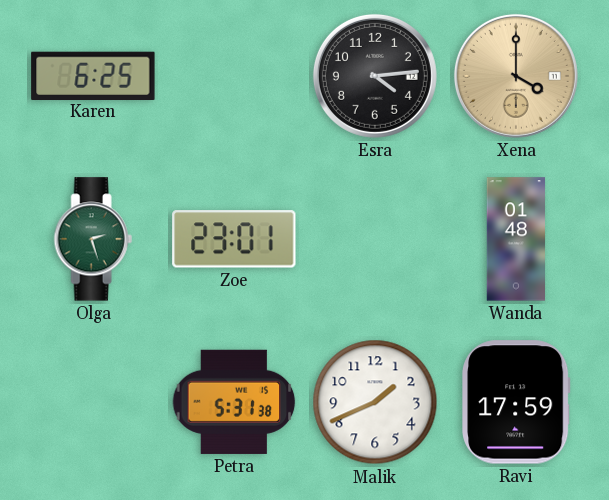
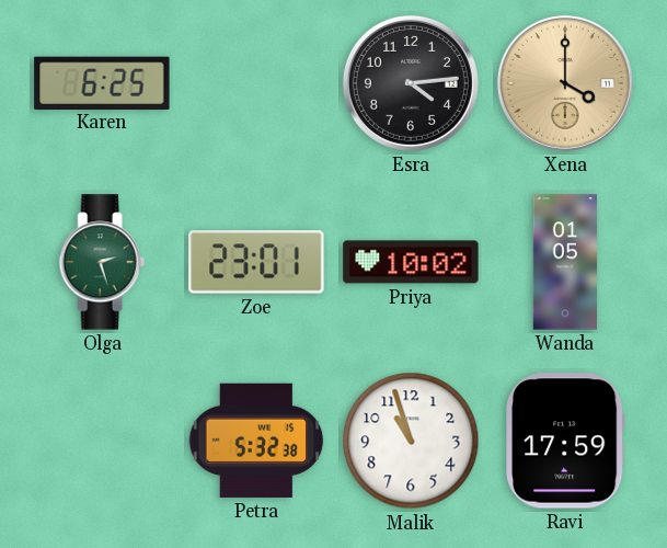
Priya: none -> 10:02 (411, 262)
Wanda: 01:48 -> 01:05 (565, 262)
Petra: 5:31 -> 5:32 (256, 441)
Malik: 1:41 -> 10:57 (411, 441)
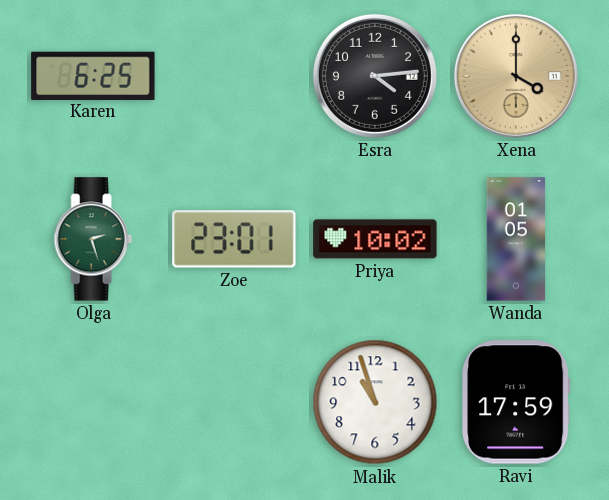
Petra: 5:32 -> none (256, 441)
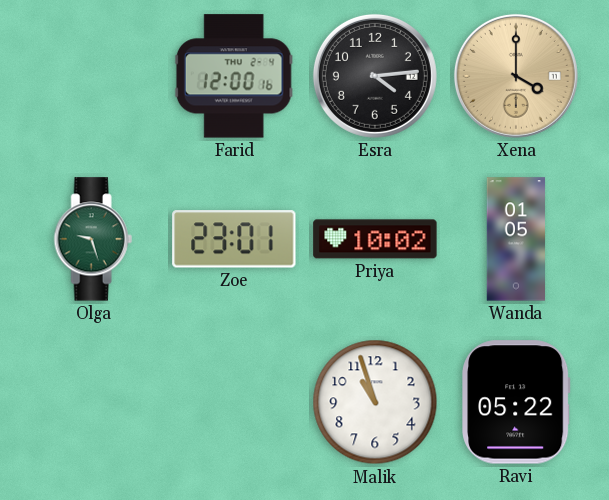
Karen: 6:25 -> none (93, 75)
Farid: none -> 12:00 (234, 76)
Olga: 2:27 -> 9:27 (93, 239)
Ravi: 17:59 -> 05:22 (516, 402)
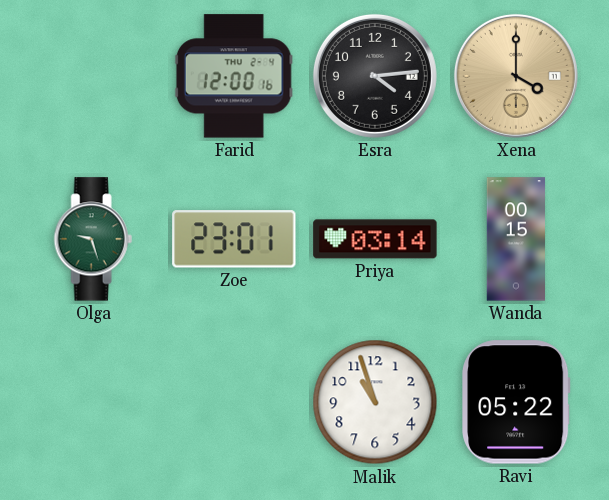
Priya: 10:02 -> 03:14 (375, 239)
Wanda: 01:05 -> 00:15 (516, 239)
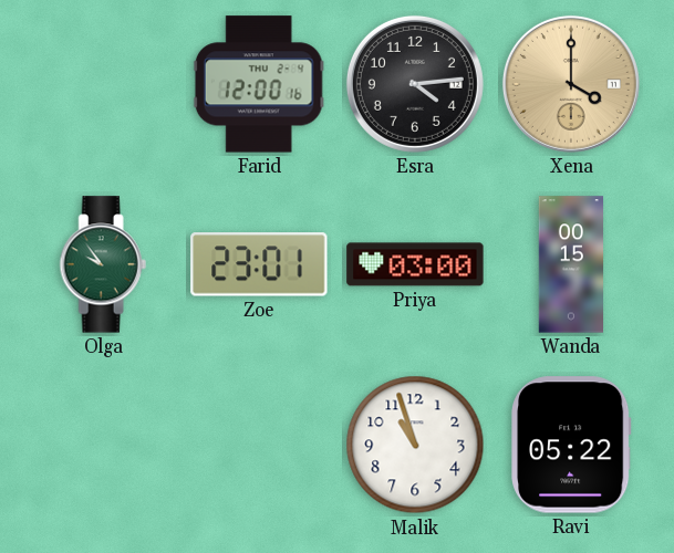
Olga: 9:27 -> 9:54 (103, 264)
Priya: 03:14 -> 03:00 (415, 264)
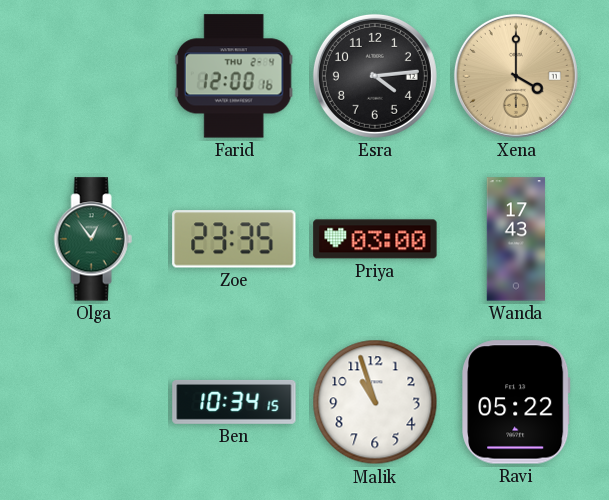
Olga: 9:54 -> 12:54 (93, 239)
Zoe: 23:01 -> 23:35 (234, 239)
Wanda: 00:15 -> 17:43 (516, 239)
Ben: none -> 10:34 (234, 402)
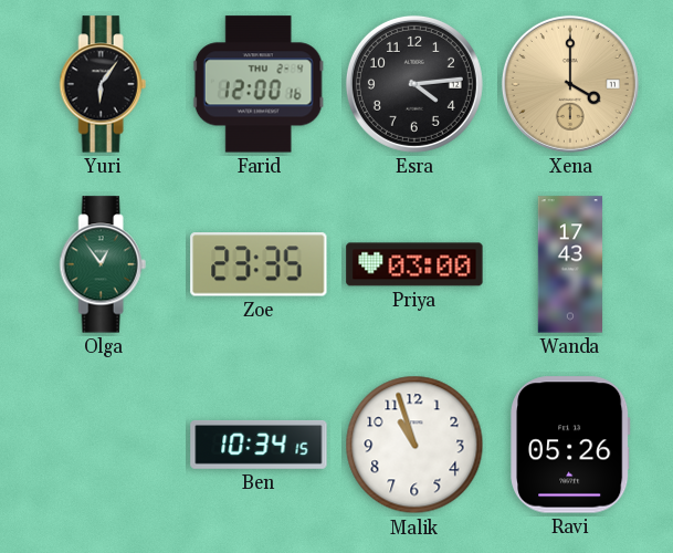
Yuri: none -> 6:06 (103, 84)
Ravi: 05:22 -> 05:26 (570, 445)
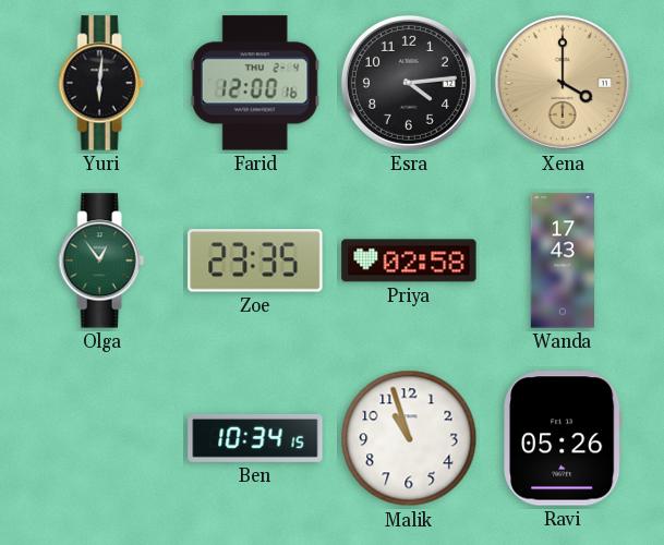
Yuri: 6:06 -> 6:01 (101, 83)
Priya: 03:00 -> 02:58 (409, 261)
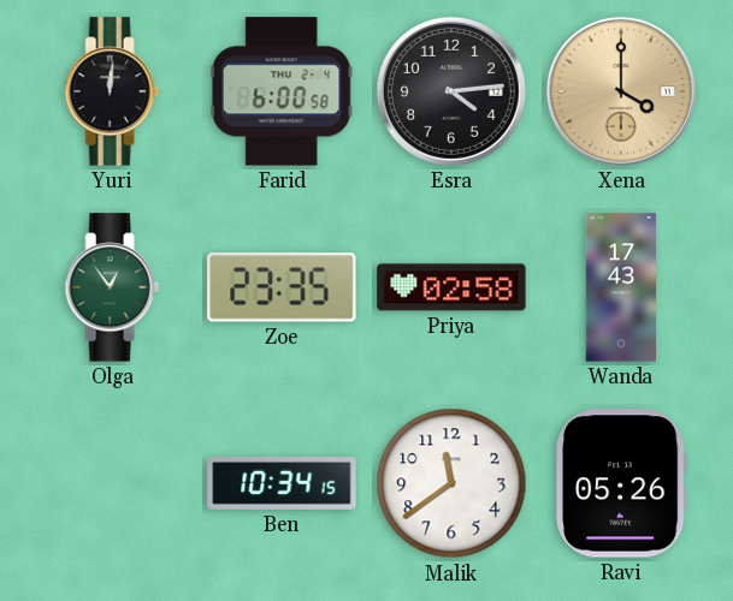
Yuri: 6:01 -> 12:01 (112, 91)
Farid: 12:00 -> 6:00 (282, 91)
Malik: 10:57 -> 11:39 (451, 483)
